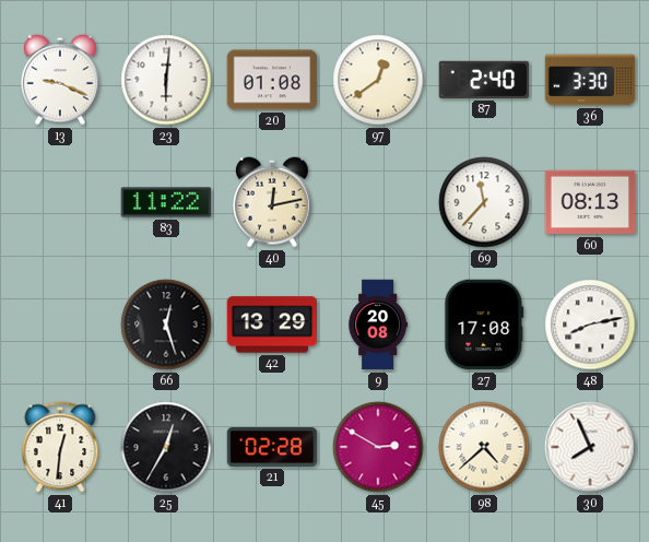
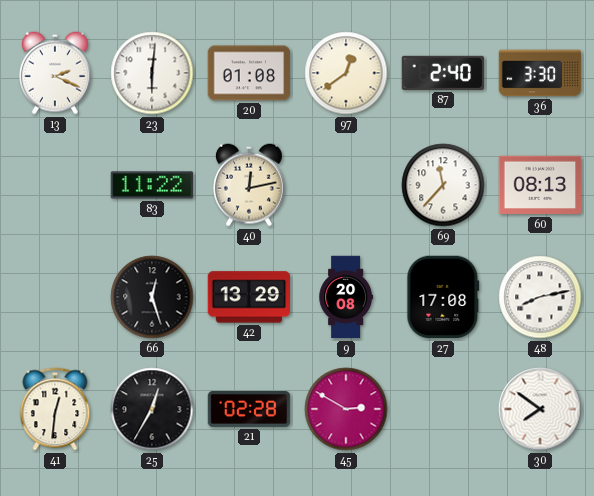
13: 9:19 -> 2:19 (55, 73)
98: 4:38 -> none (484, 447)
30: 7:56 -> 7:51 (540, 409)
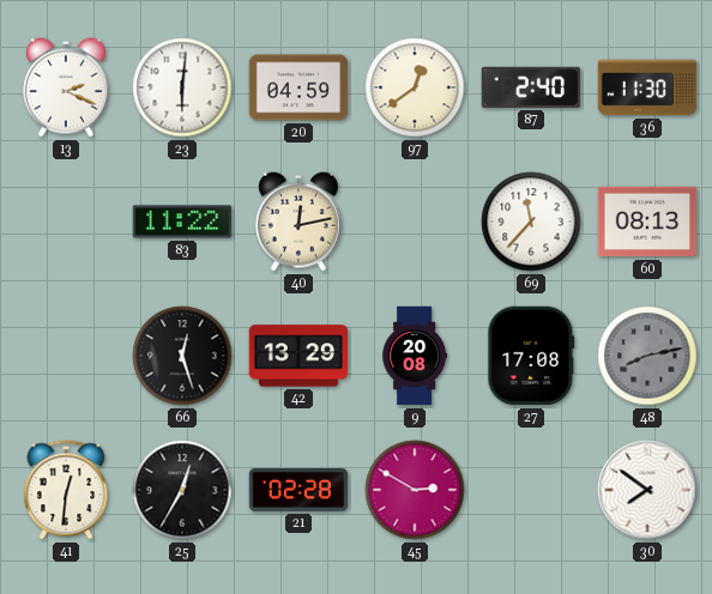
20: 01:08 -> 04:59 (298, 87)
36: 3:30 -> 11:30 (647, 87)
48 dial: white -> grey (647, 356)
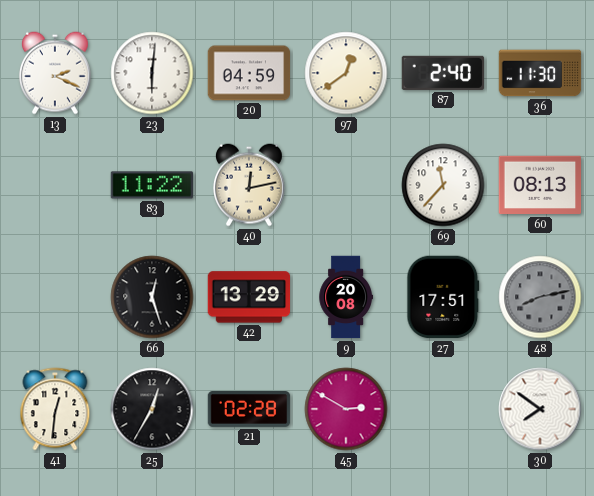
27: 17:08 -> 17:51 (443, 297)
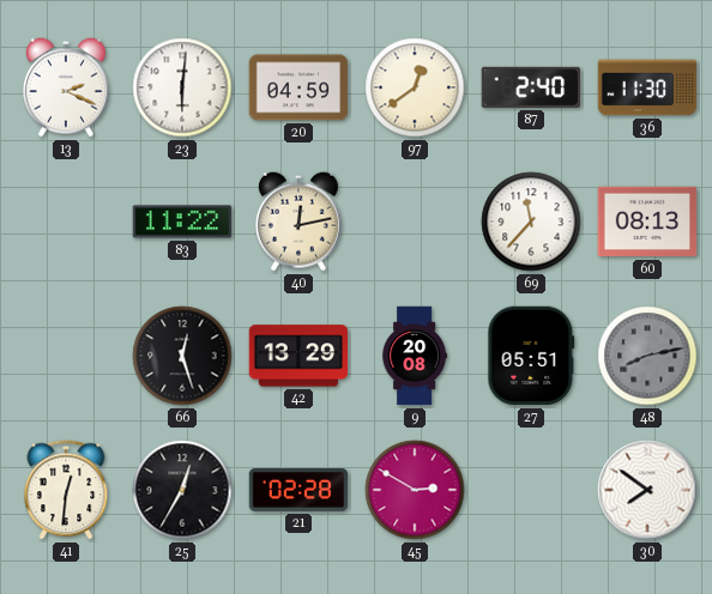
27: 17:51 -> 05:51 (531, 356)
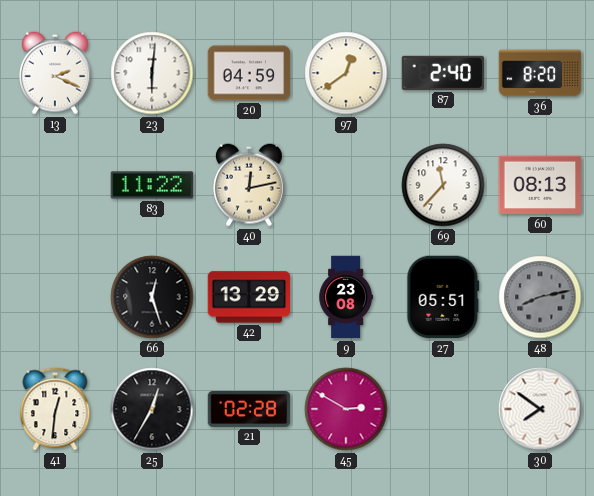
36: 11:30 -> 8:20 (540, 73)
9: 20:08 -> 23:08 (345, 297)
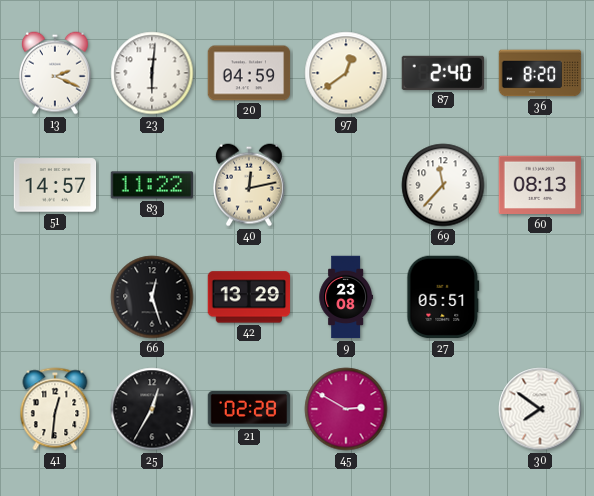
51: none -> 14:57 (55, 185)
48: 8:13 -> none (540, 297)
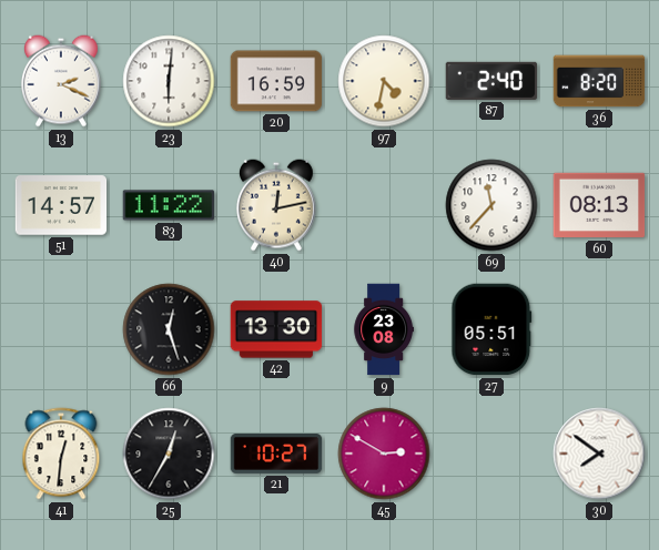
20: 04:59 -> 16:59 (276, 81)
97: 12:39 -> 4:32 (384, 81)
42: 13:29 -> 13:30 (276, 329)
21: 02:28 -> 10:27 (276, 455)
